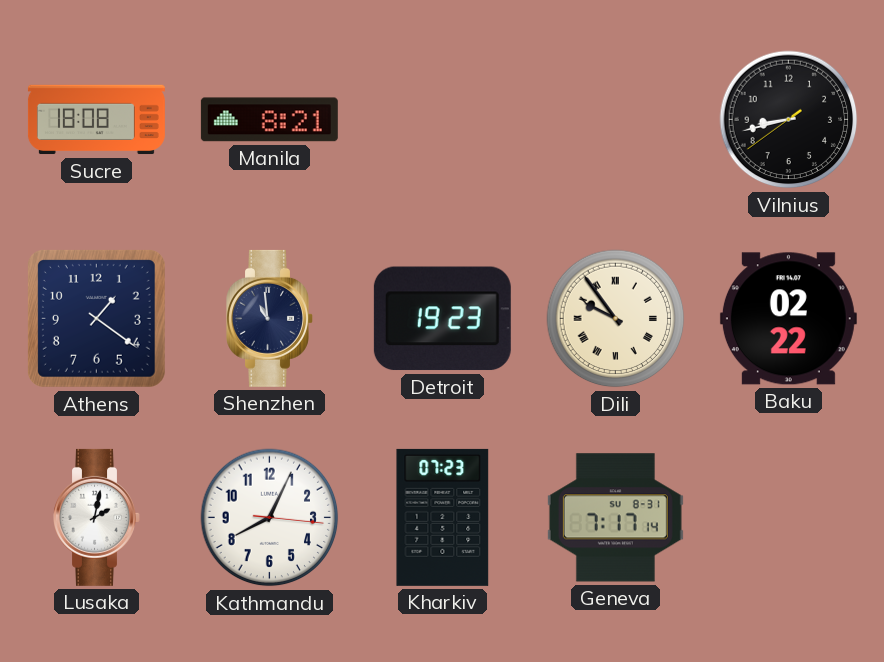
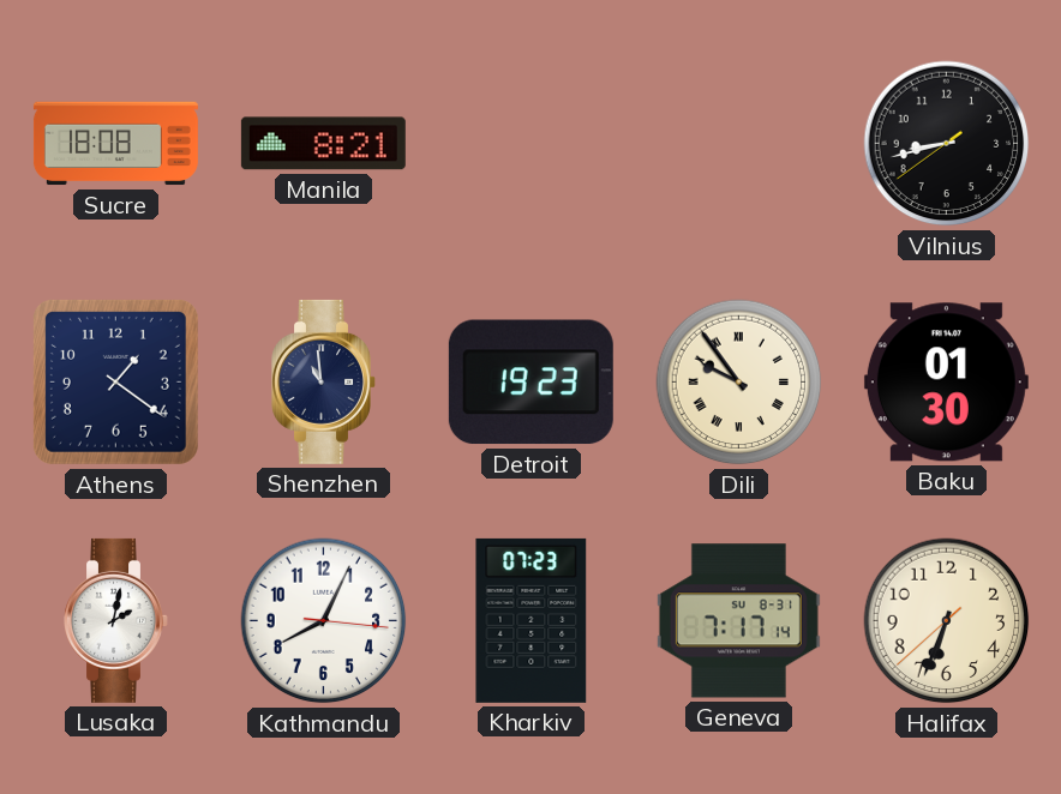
Baku: 02:22 -> 01:30 (946, 383)
Halifax: none -> 6:33 (947, 621)
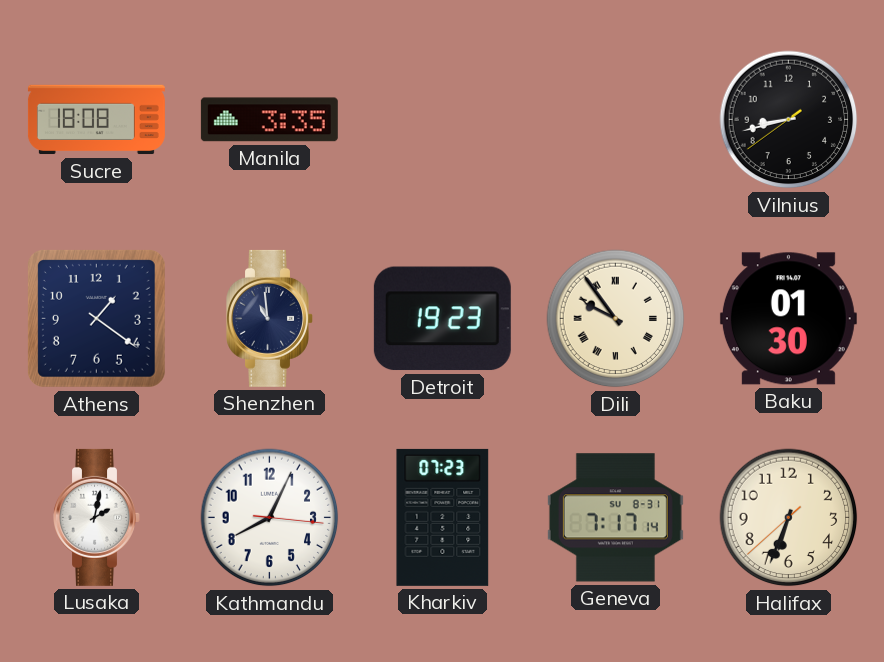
Manila: 8:21 -> 3:35 (269, 120)
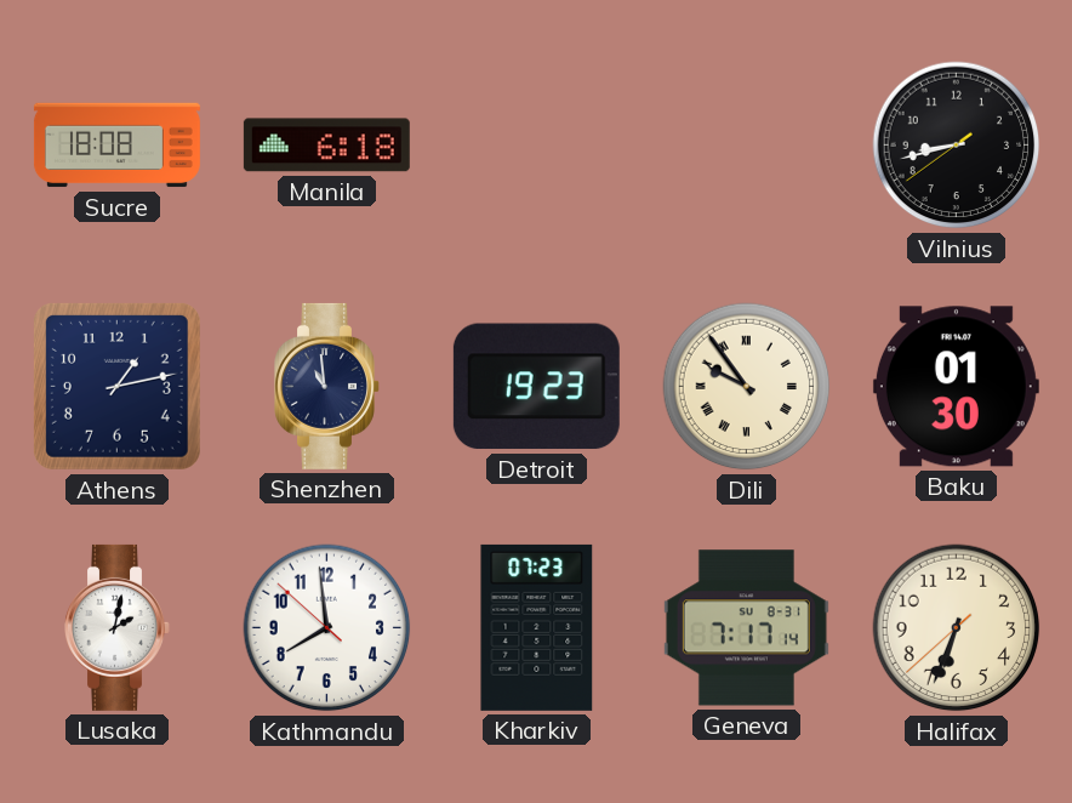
Manila: 3:35 -> 6:18 (326, 146)
Athens: 1:21 -> 1:13 (116, 386)
Kathmandu: 8:04 -> 7:58 (327, 628)
